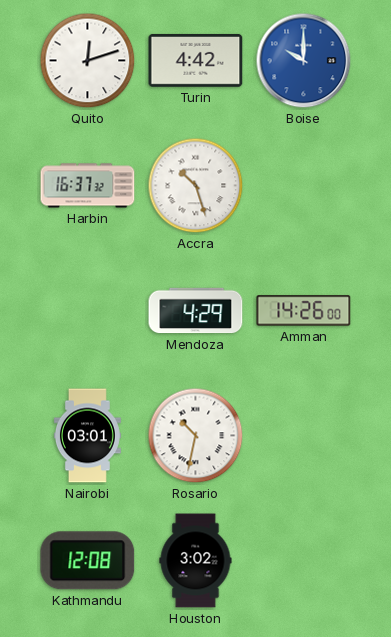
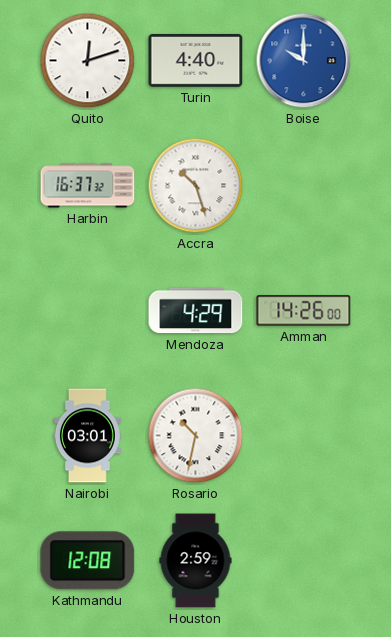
Turin: 4:42 -> 4:40 (196, 60)
Houston: 3:02 -> 2:59 (196, 561)
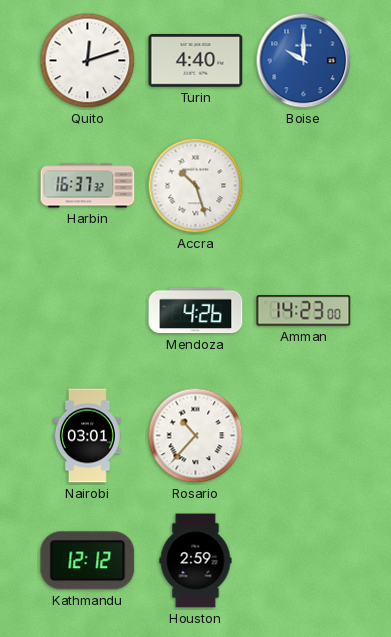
Mendoza: 4:29 -> 4:26 (196, 311)
Amman: 14:26 -> 14:23 (304, 311)
Rosario: 10:32 -> 10:37 (196, 436)
Kathmandu: 12:08 -> 12:12 (88, 561)
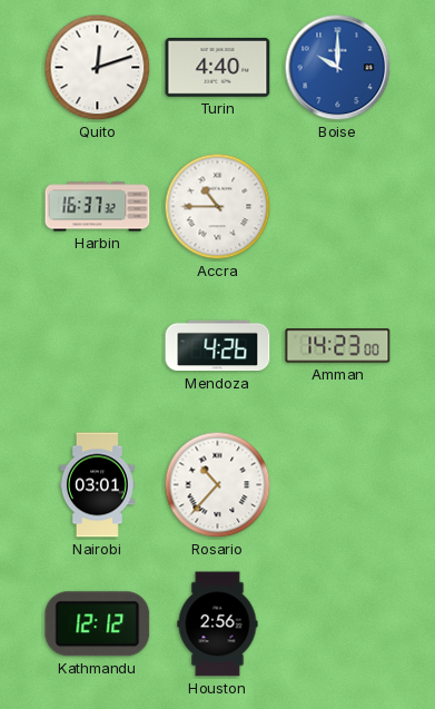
Accra: 10:27 -> 10:45 (218, 207)
Houston: 2:59 -> 2:56 (218, 624)
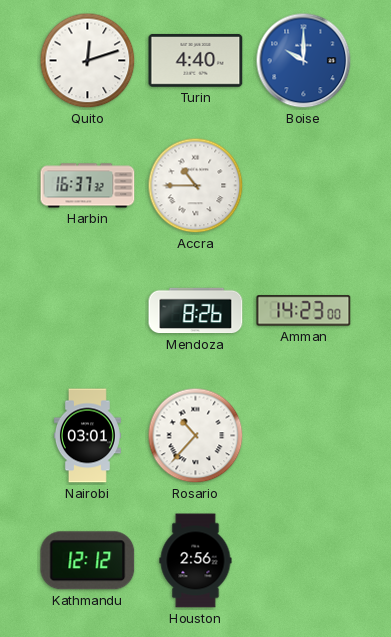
Mendoza: 4:26 -> 8:26 (196, 311)
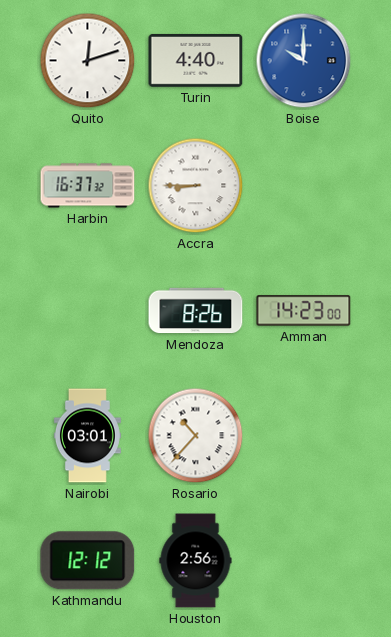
Accra: 10:45 -> 8:45 (196, 186)
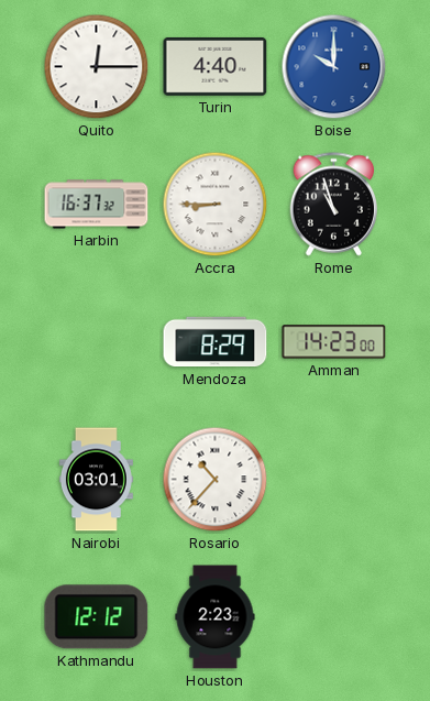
Quito: 12:12 -> 12:15 (97, 67)
Rome: none -> 10:57 (333, 205)
Mendoza: 8:26 -> 8:29 (216, 342)
Houston: 2:56 -> 2:23 (216, 617)
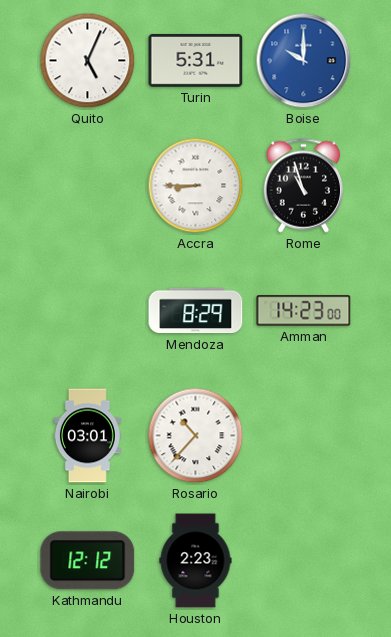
Quito: 12:15 -> 5:04 (88, 61)
Turin: 4:40 -> 5:31 (196, 60)
Harbin: 16:37 -> none (97, 205)
